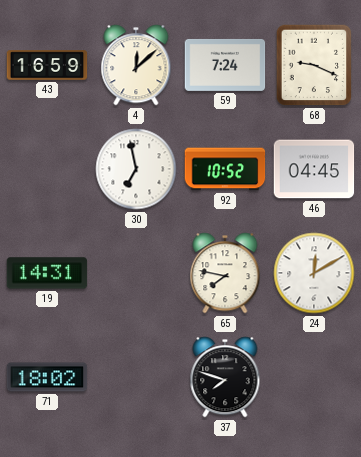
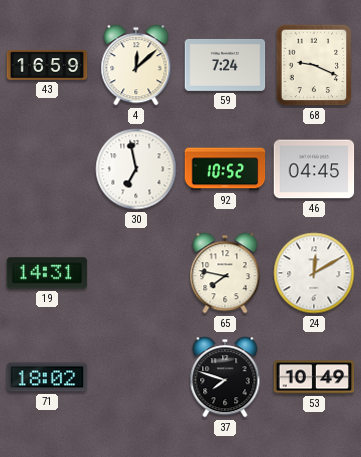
53: none -> 10:49 (314, 377)
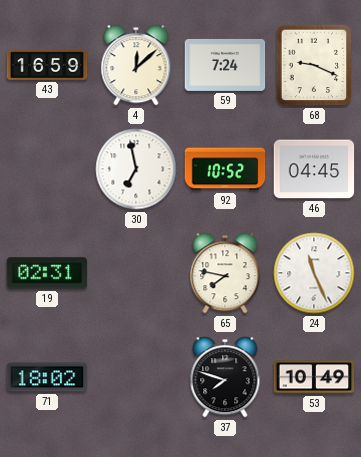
19: 14:31 -> 02:31 (47, 273)
24: 12:10 -> 11:26 (314, 273)
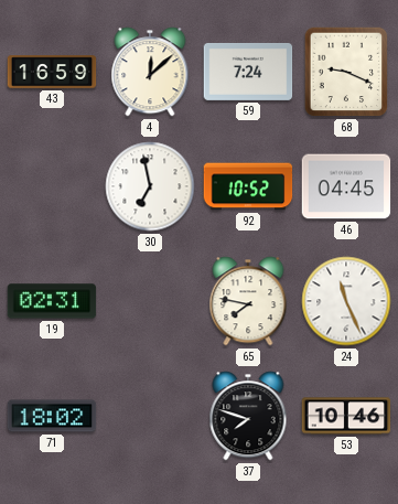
53: 10:49 -> 10:46 (346, 416)
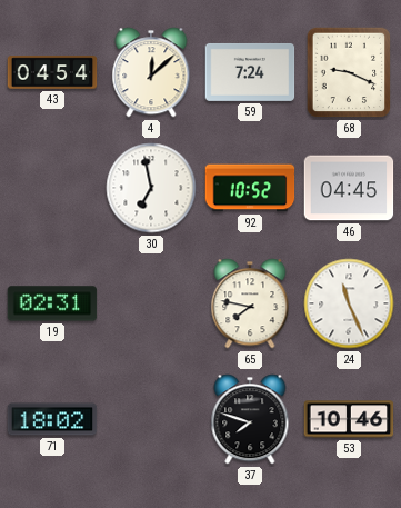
43: 16:59 -> 04:54 (52, 72)
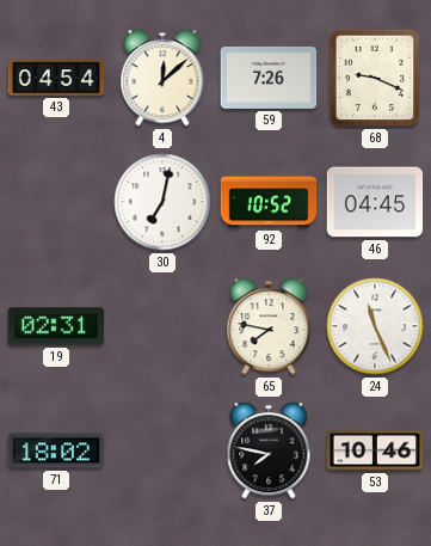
59: 7:24 -> 7:26 (269, 78)
30: 6:58 -> 7:02 (162, 202)
37: 7:48 -> 7:47 (269, 450)
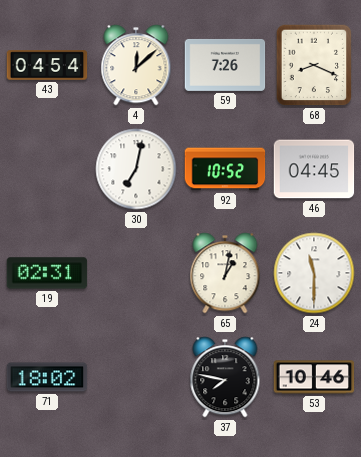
68: 9:19 -> 8:19 (314, 65)
65: 7:47 -> 1:02 (225, 273)
24: 11:26 -> 11:30 (314, 273)
